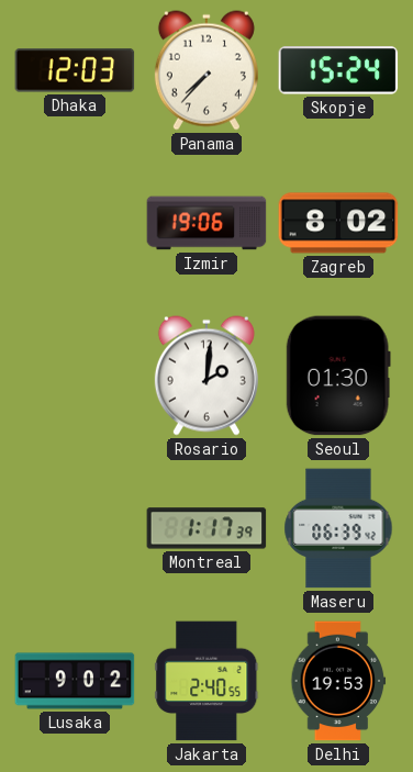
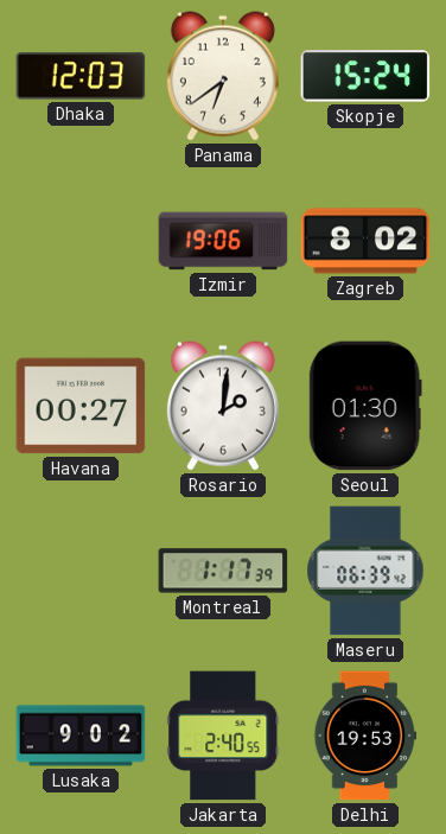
Panama: 7:37 -> 6:39 (223, 76)
Havana: none -> 00:27 (81, 406)
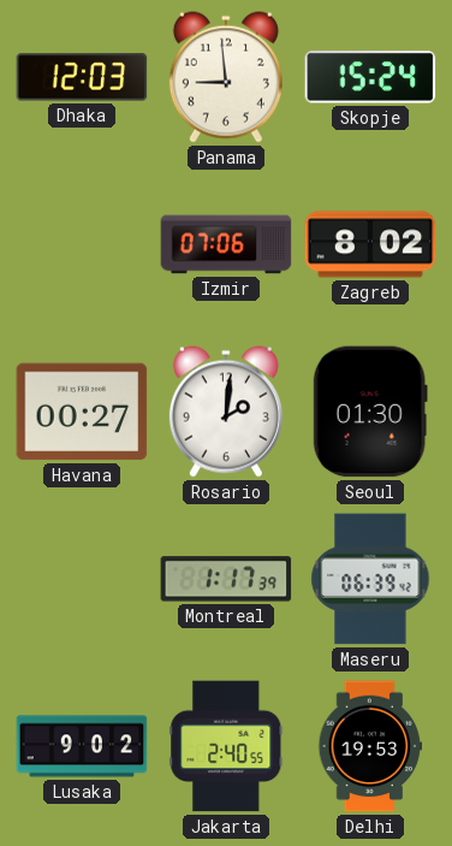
Panama: 6:39 -> 8:59 (226, 77)
Izmir: 19:06 -> 07:06 (226, 244)
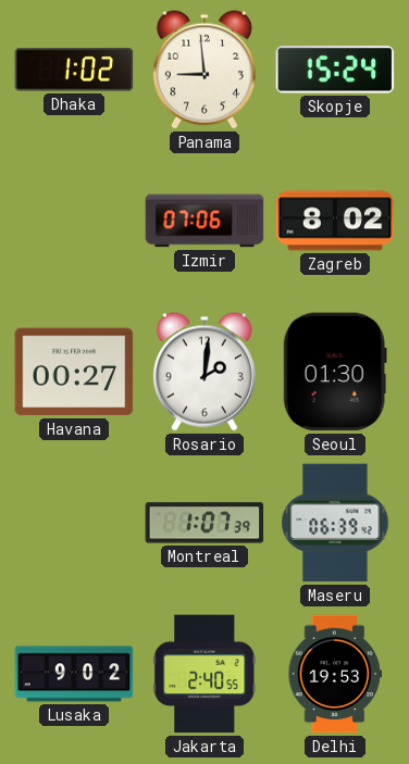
Dhaka: 12:03 -> 1:02 (74, 70)
Montreal: 1:17 -> 1:07 (205, 523)
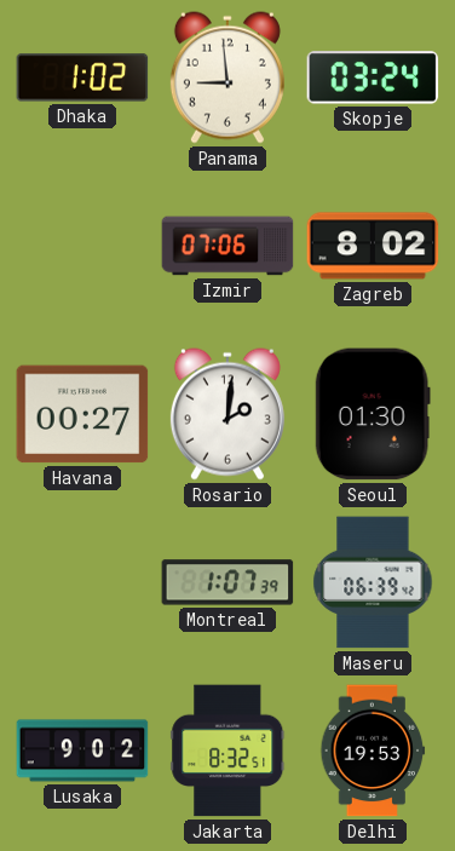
Skopje: 15:24 -> 03:24 (373, 77)
Jakarta: 2:40 -> 8:32 (227, 751)
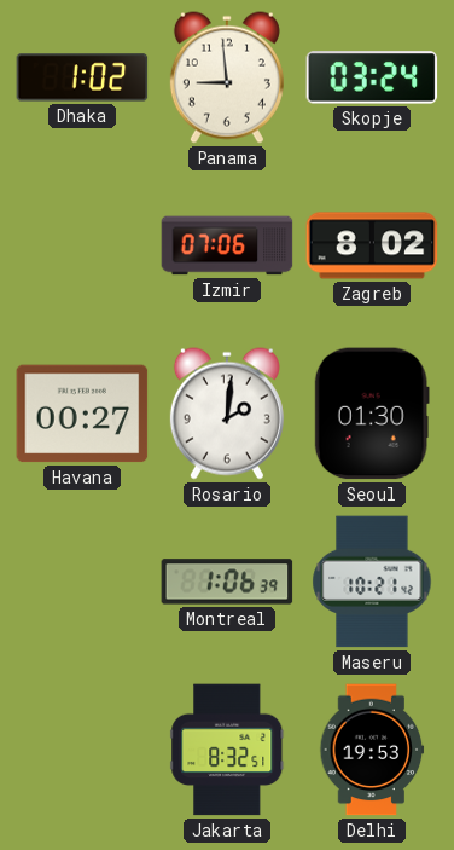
Montreal: 1:07 -> 1:06 (227, 582)
Maseru: 06:39 -> 10:21 (372, 582)
Lusaka: 9:02 -> none (82, 751)
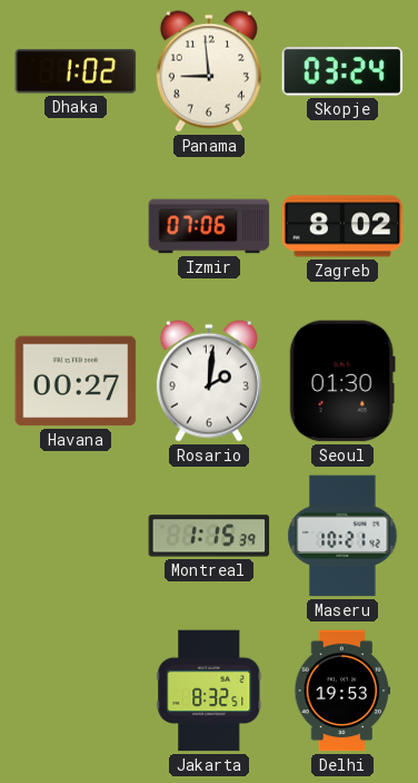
Montreal: 1:06 -> 1:15 (209, 536)
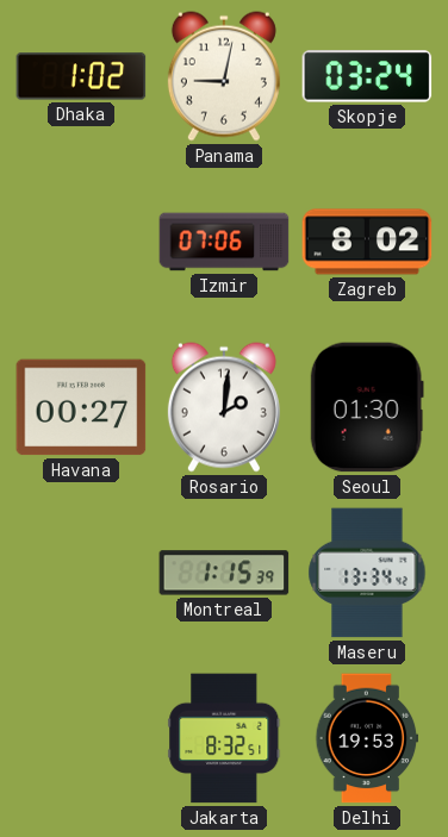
Panama: 8:59 -> 9:02 (224, 76)
Maseru: 10:21 -> 13:34 (367, 573)
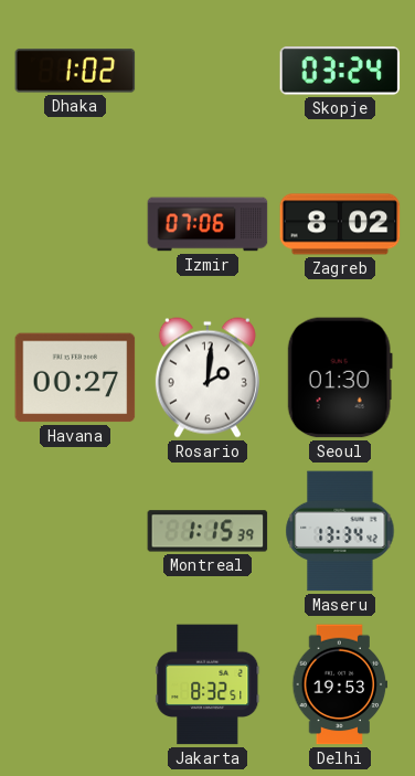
Panama: 9:02 -> none (224, 76)
